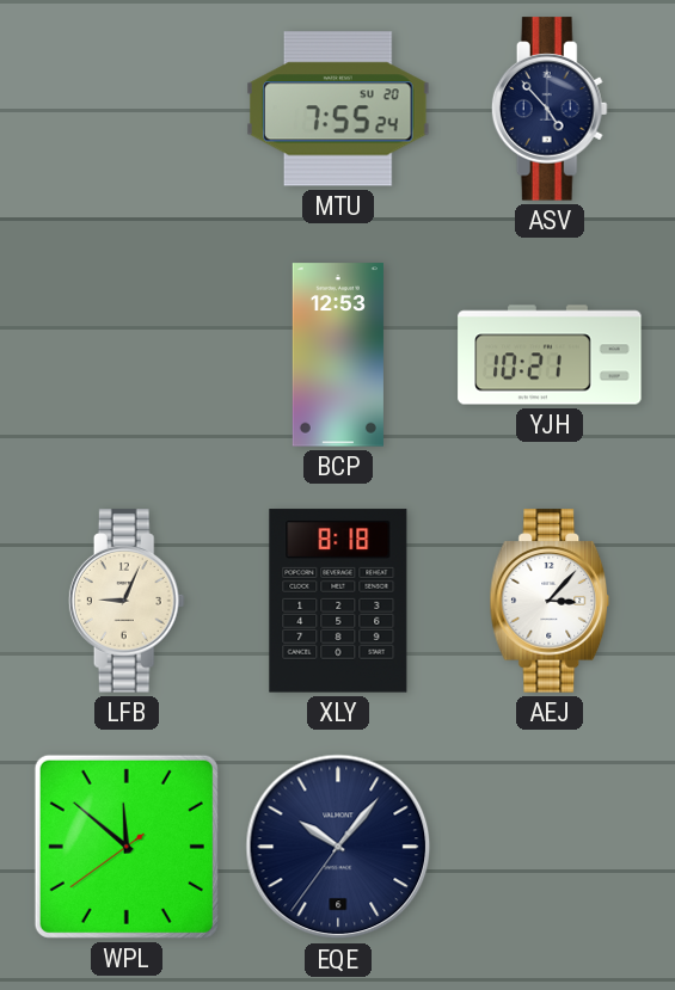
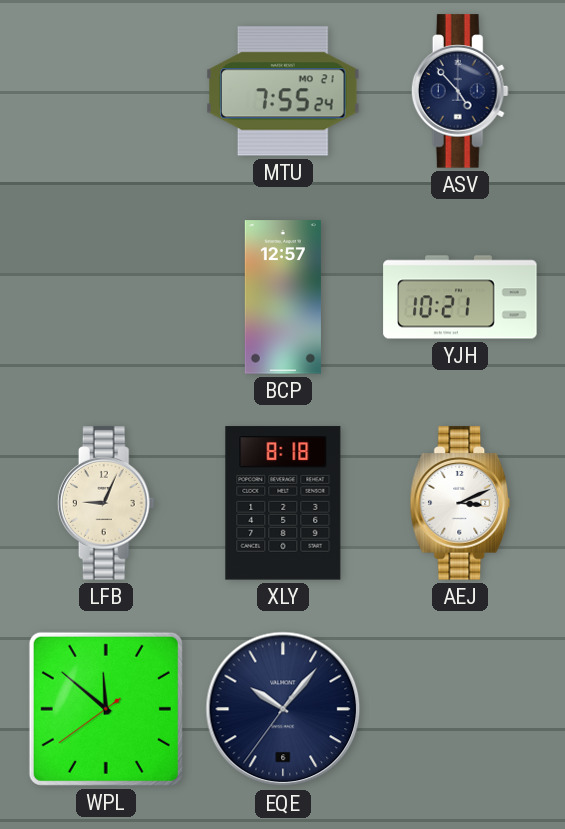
MTU date: SU 20 -> MO 21 (283, 91)
BCP: 12:53 -> 12:57 (283, 297)
AEJ: 3:07 -> 3:11 (460, 503)
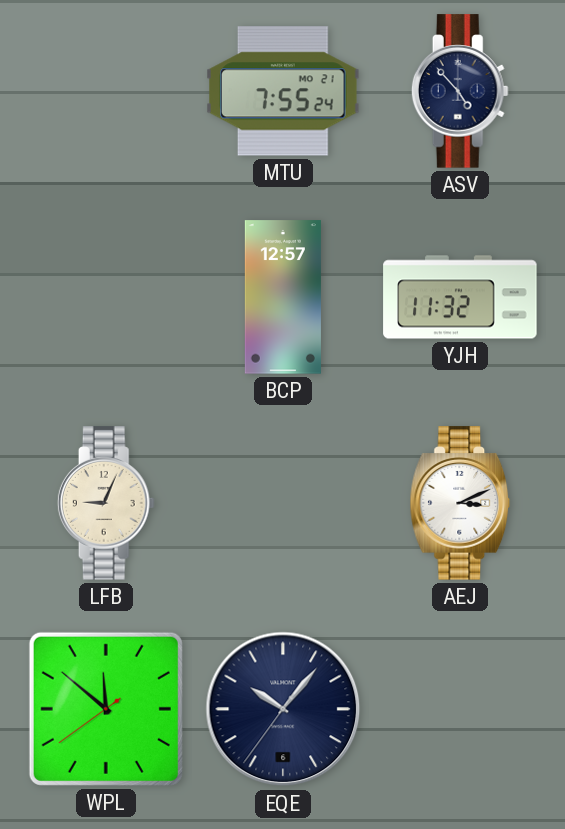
YJH: 10:21 -> 11:32 (460, 297)
XLY: 8:18 -> none (283, 503)
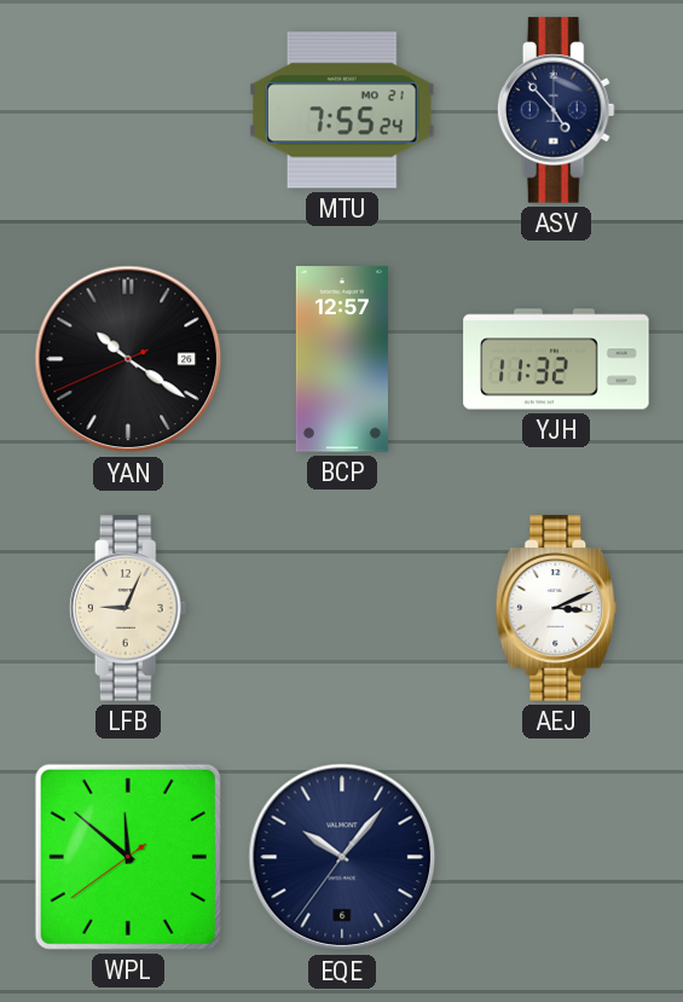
YAN: none -> 10:20 (128, 359)
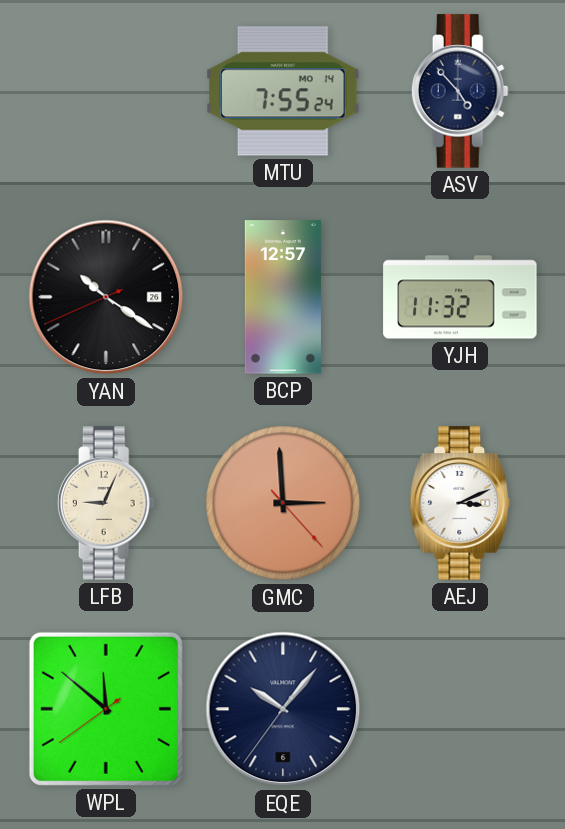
MTU date: MO 21 -> MO 14 (283, 91)
GMC: none -> 2:59 (283, 503)
